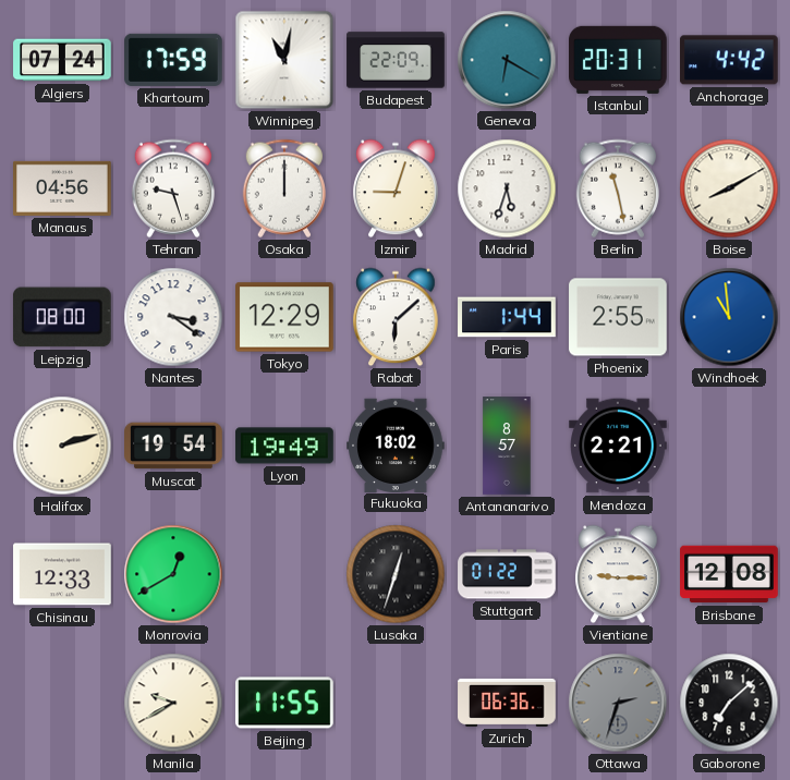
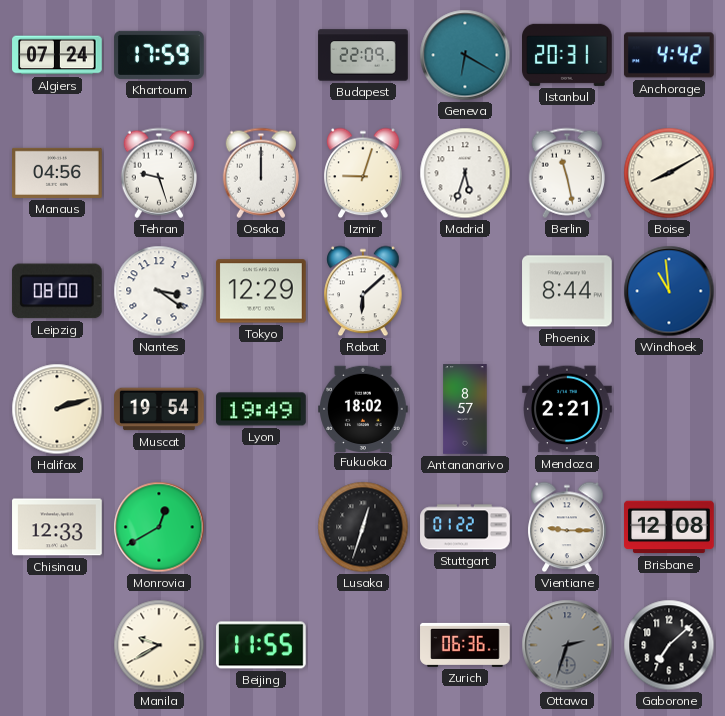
Winnipeg: 11:02 -> none (284, 60)
Paris: 1:44 -> none (507, 317)
Phoenix: 2:55 -> 8:44 (567, 291)
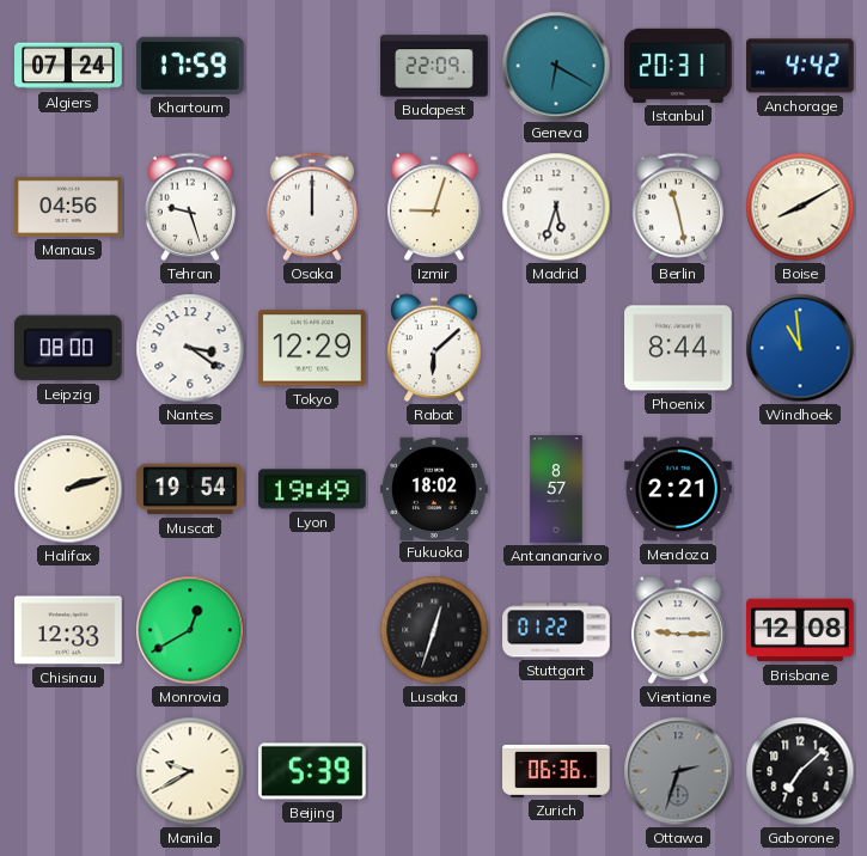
Beijing: 11:55 -> 5:39 (312, 771)
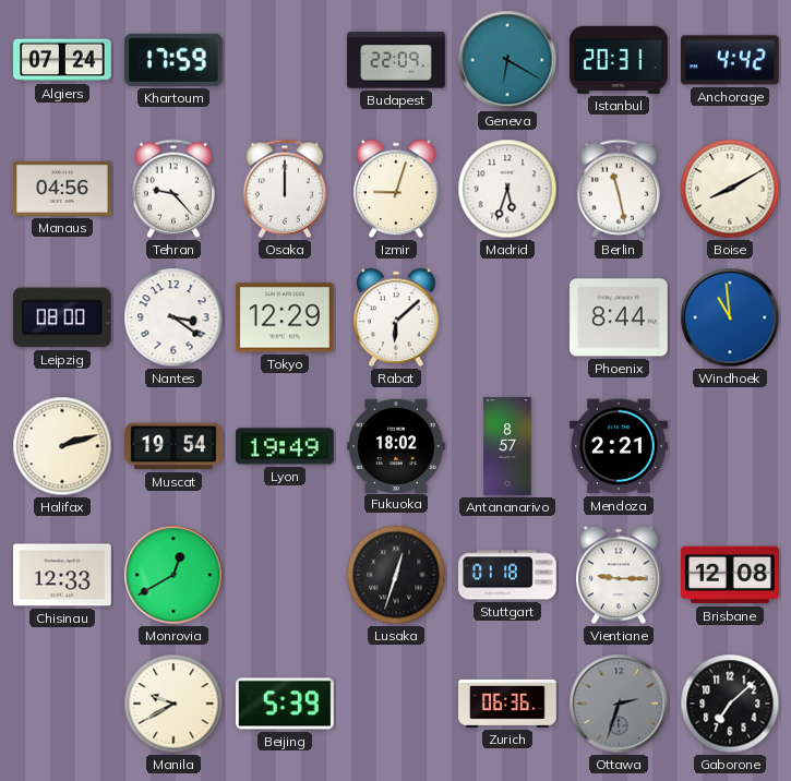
Tehran: 9:27 -> 9:23 (172, 189)
Stuttgart: 01:22 -> 01:18 (507, 575)
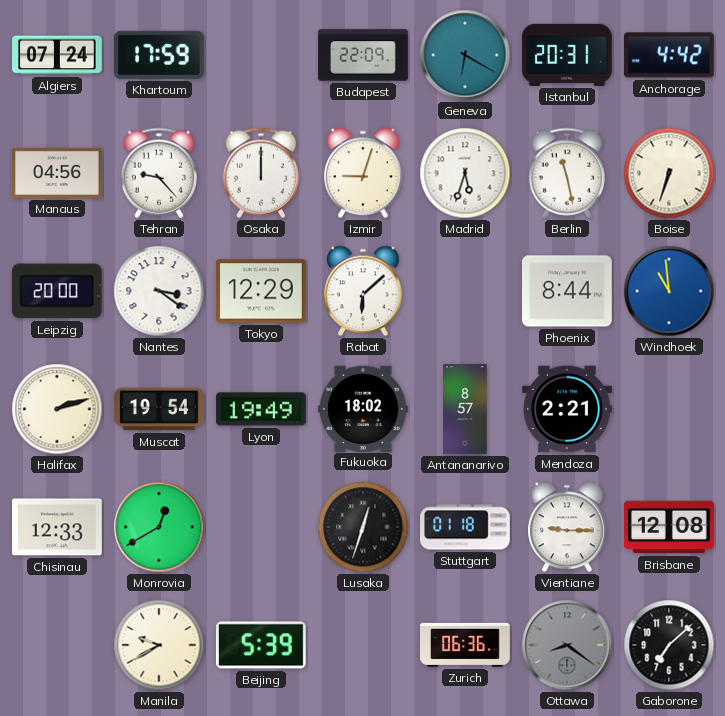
Boise: 8:10 -> 6:33 (669, 173)
Leipzig: 08:00 -> 20:00 (57, 291)
Ottawa: 2:33 -> 8:21 (567, 645)
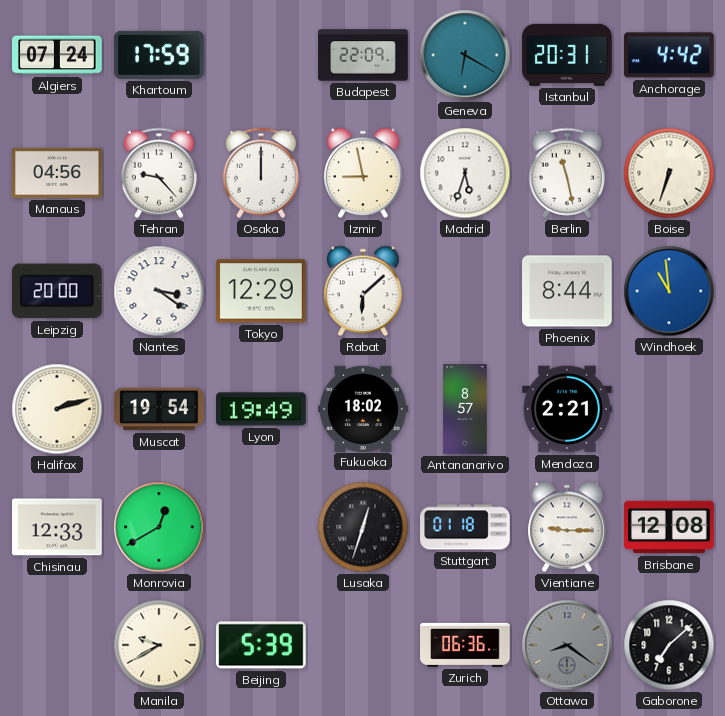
Izmir: 9:03 -> 8:58 (363, 173)
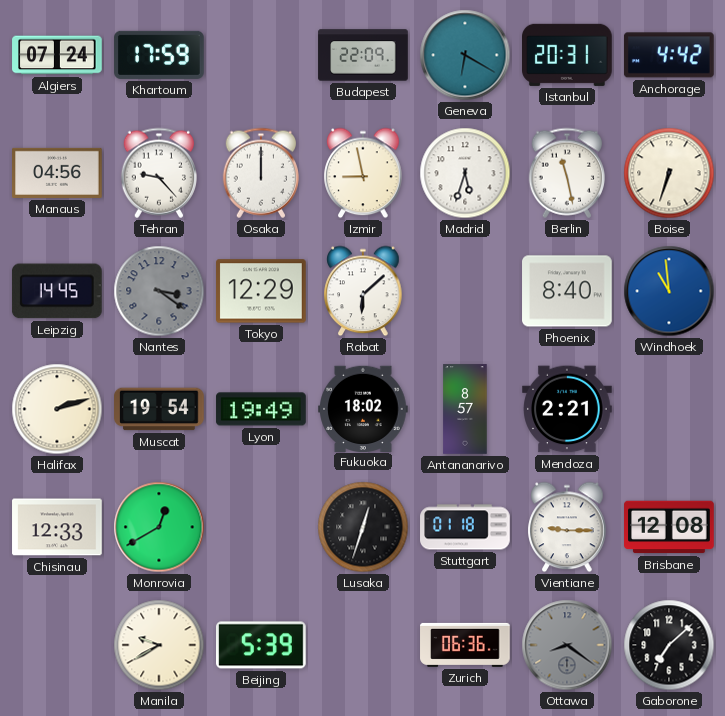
Leipzig: 20:00 -> 14:45 (57, 291)
Nantes dial: white -> grey (159, 291)
Phoenix: 8:44 -> 8:40 (567, 291)
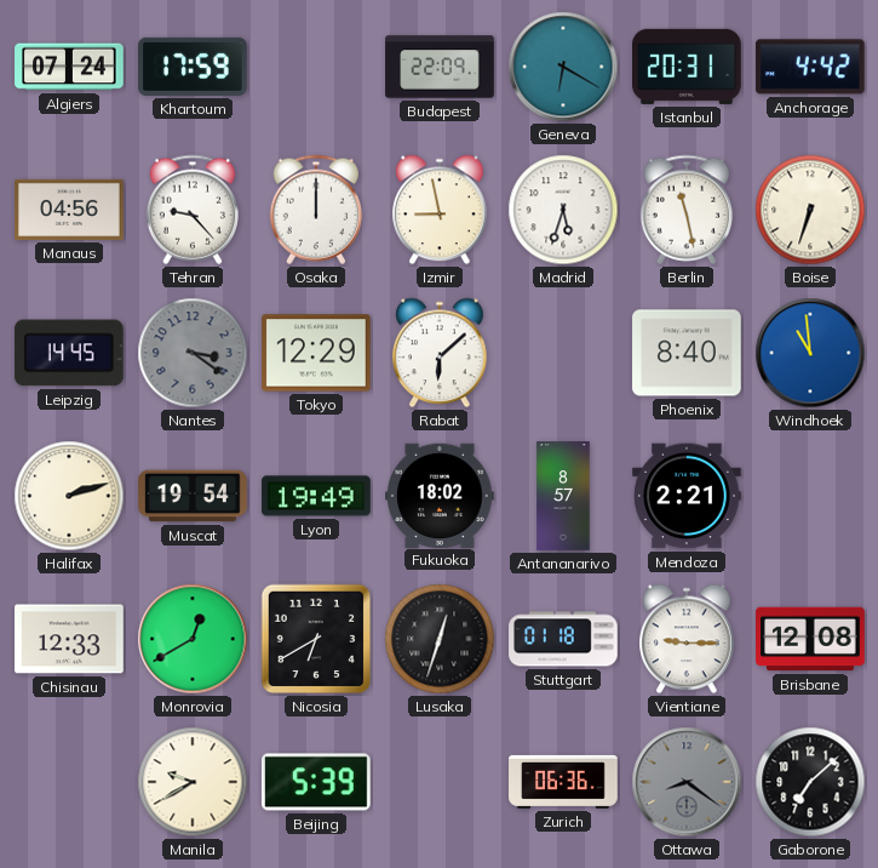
Nicosia: none -> 6:40 (316, 639)
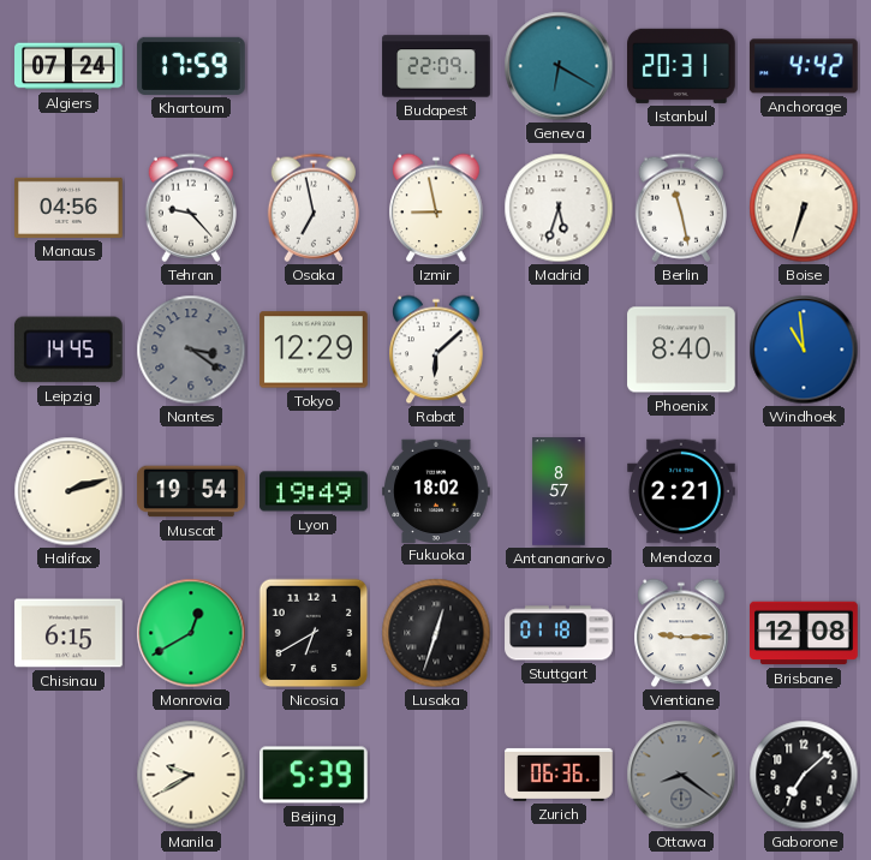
Osaka: 12:00 -> 6:58 (312, 208)
Chisinau: 12:33 -> 6:15 (68, 633)
